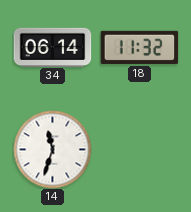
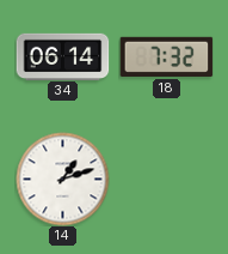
18: 11:32 -> 7:32 (166, 56)
14: 11:33 -> 1:12 (62, 179)
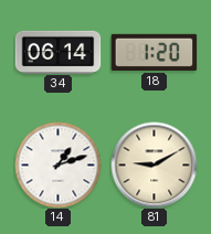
18: 7:32 -> 1:20 (154, 52)
81: none -> 9:10 (154, 164)
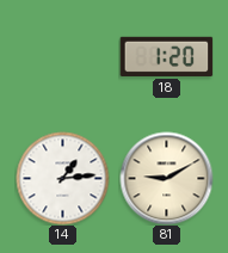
34: 06:14 -> none (57, 52)
14: 1:12 -> 1:14 (62, 178)
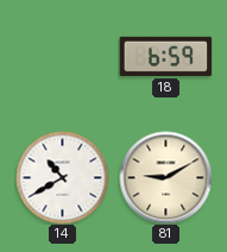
18: 1:20 -> 6:59 (165, 56)
14: 1:14 -> 10:40 (62, 177)
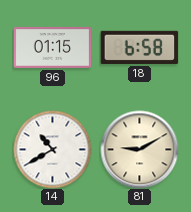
96: none -> 01:15 (52, 47)
18: 6:59 -> 6:58 (139, 47)
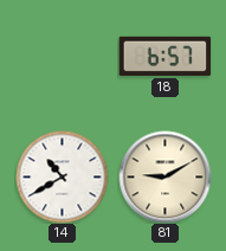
96: 01:15 -> none (52, 47)
18: 6:58 -> 6:57 (164, 56)
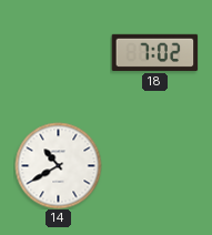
18: 6:57 -> 7:02 (154, 52)
81: 9:10 -> none (164, 176)
